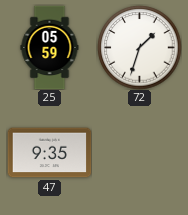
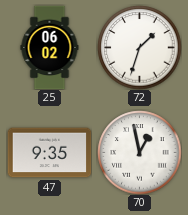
25: 05:59 -> 06:02 (50, 47)
70: none -> 12:58 (139, 152)
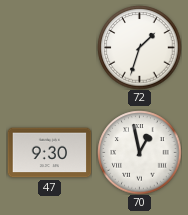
25: 06:02 -> none (50, 47)
47: 9:35 -> 9:30 (49, 153)
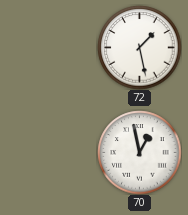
72: 1:33 -> 1:28 (139, 47)
47: 9:30 -> none (49, 153)
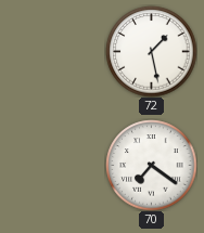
70: 12:58 -> 7:21 (151, 165)
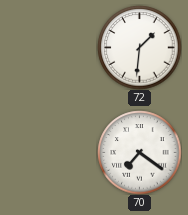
72: 1:28 -> 1:31 (139, 47)
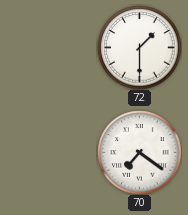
72: 1:31 -> 1:30 (139, 47)
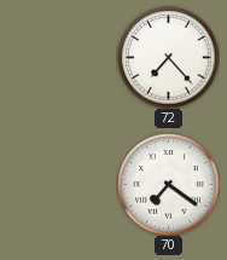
72: 1:30 -> 7:23 (168, 57)
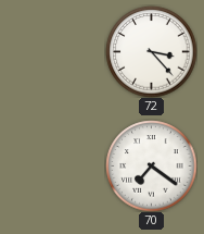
72: 7:23 -> 3:23 (151, 51)
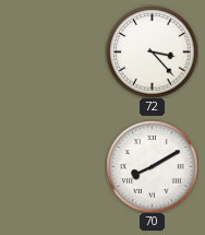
70: 7:21 -> 8:10 (152, 166)
